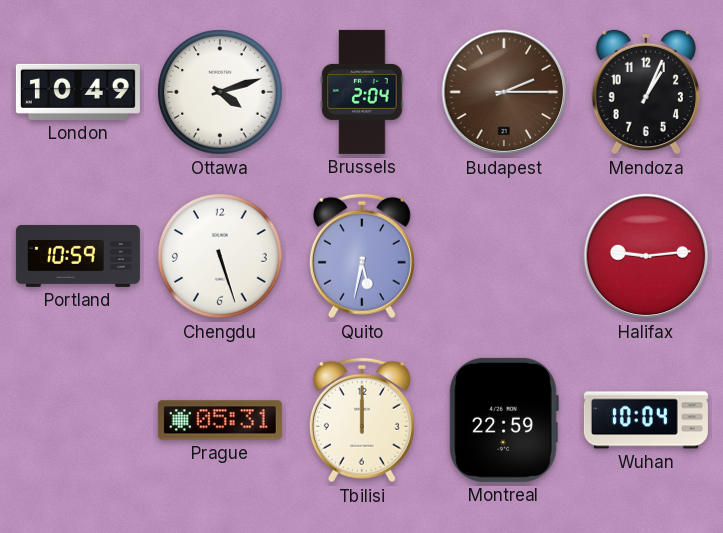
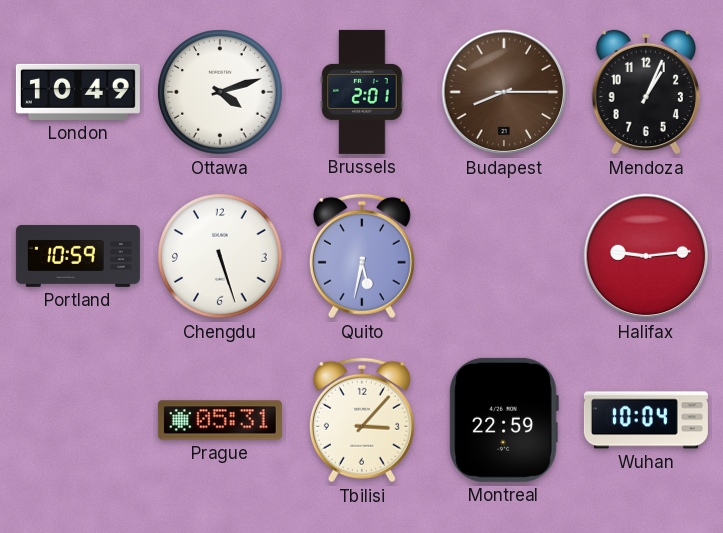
Brussels: 2:04 -> 2:01 (362, 92)
Budapest: 2:15 -> 8:15 (504, 92)
Tbilisi: 12:00 -> 3:07 (362, 420)
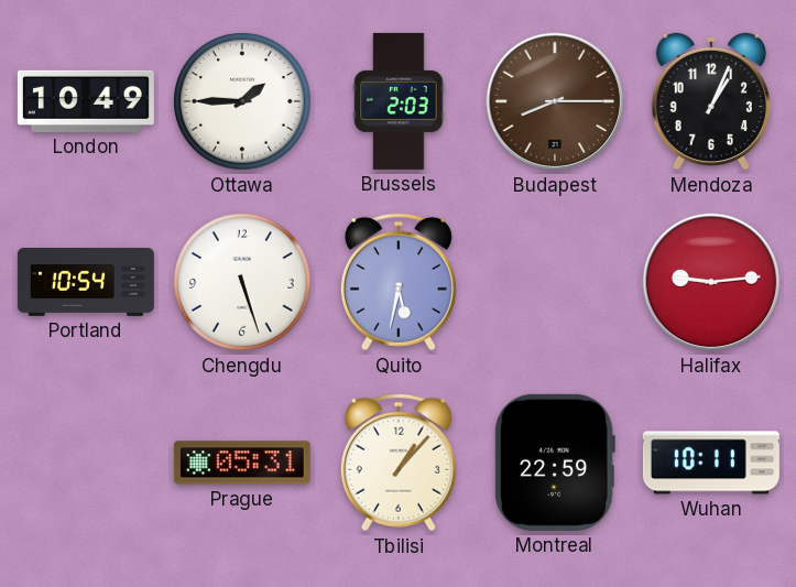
Ottawa: 4:12 -> 1:45 (242, 101)
Brussels: 2:01 -> 2:03 (399, 101)
Portland: 10:59 -> 10:54 (86, 282)
Tbilisi: 3:07 -> 1:07 (399, 463)
Wuhan: 10:04 -> 10:11 (711, 463)
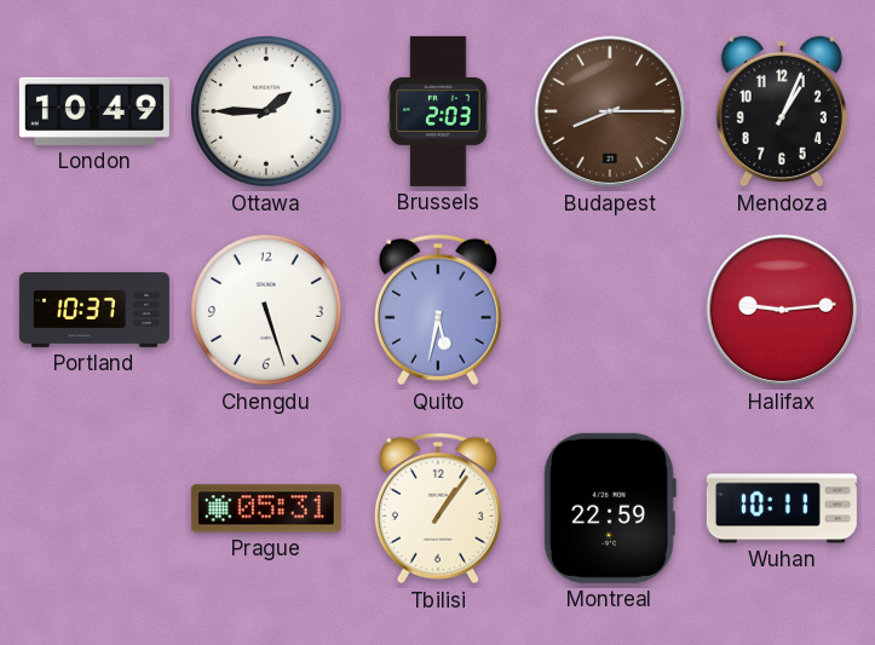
Portland: 10:54 -> 10:37 (94, 310)
Tbilisi: 1:07 -> 1:06 (438, 508)
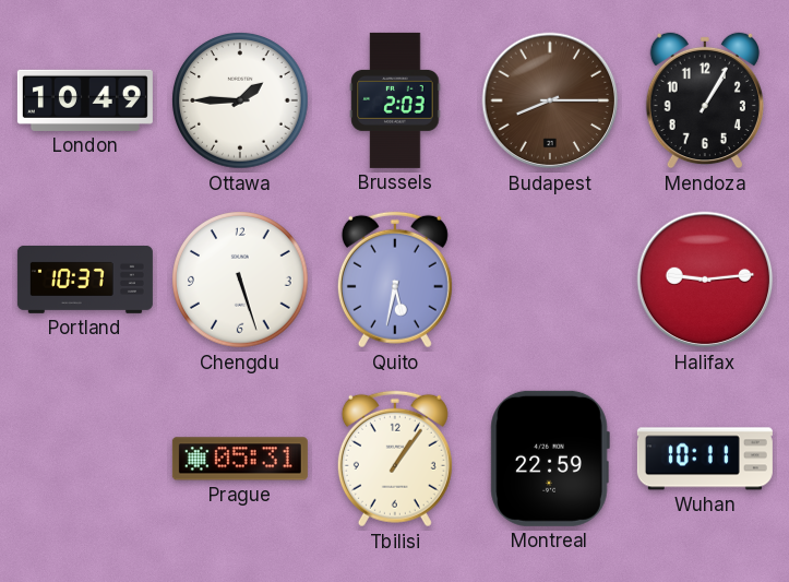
Mendoza: 1:04 -> 1:05 (705, 100)
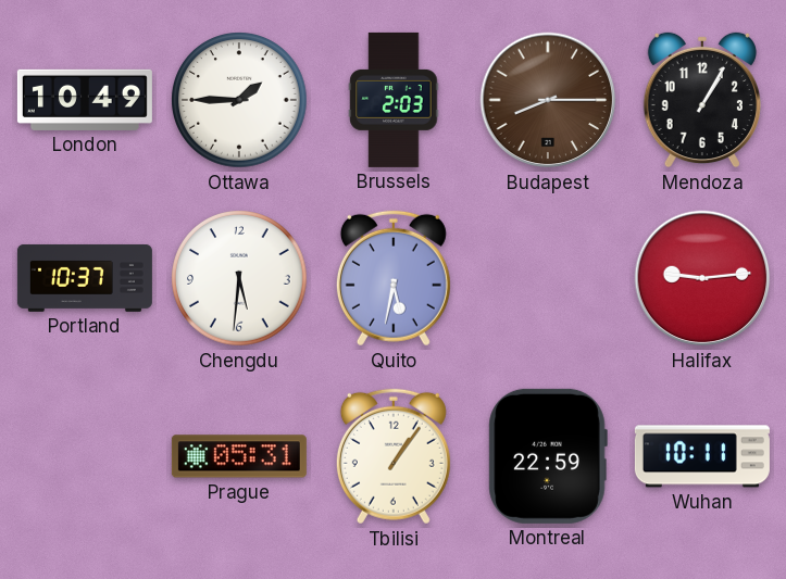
Chengdu: 5:27 -> 5:31 (239, 278)
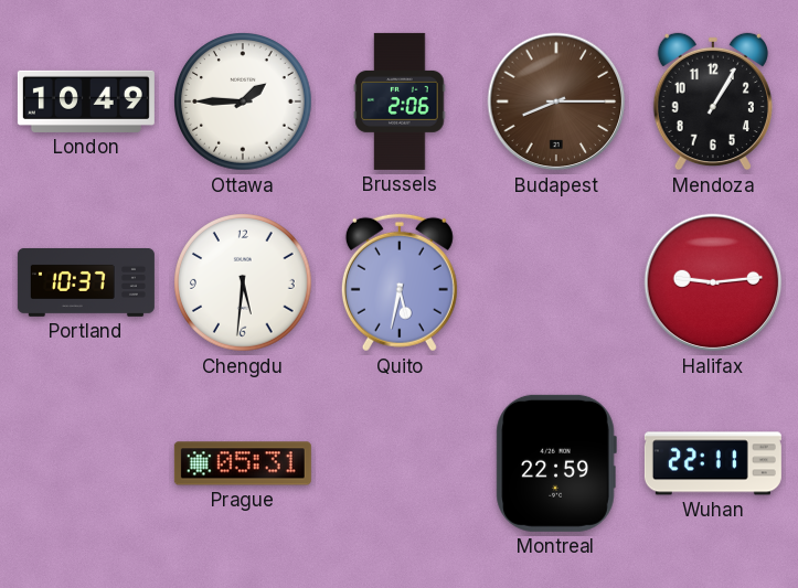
Brussels: 2:03 -> 2:06 (400, 101)
Tbilisi: 1:06 -> none (394, 456)
Wuhan: 10:11 -> 22:11 (713, 463)
